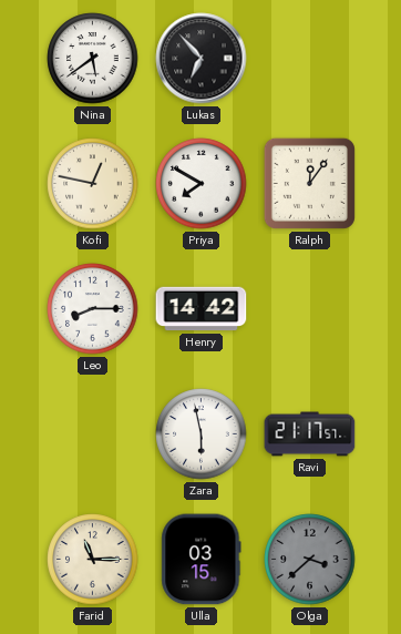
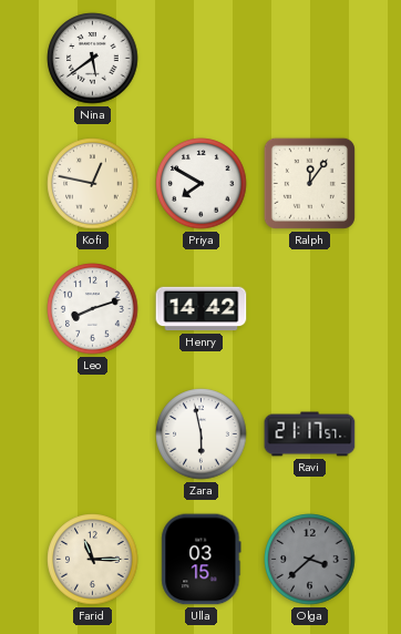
Lukas: 6:53 -> none (202, 59)
Leo: 8:15 -> 8:12 (93, 309)
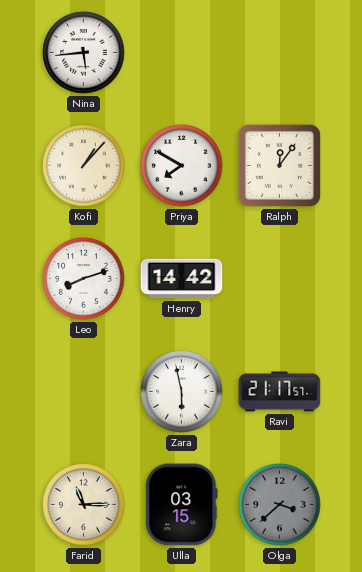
Nina: 5:39 -> 5:44 (84, 53)
Kofi: 12:47 -> 1:07 (84, 166)
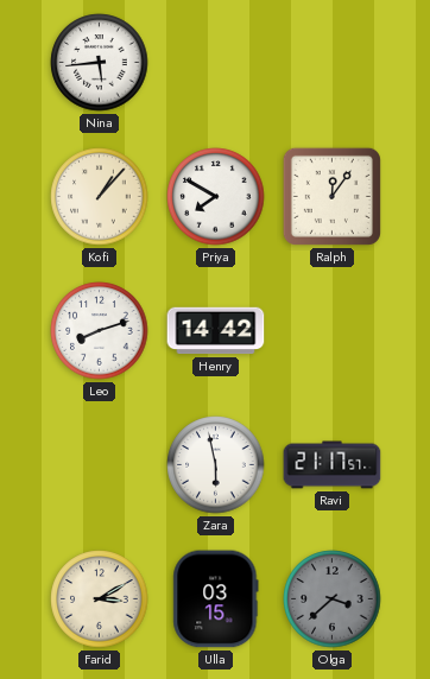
Farid: 11:15 -> 3:10 (100, 599)
